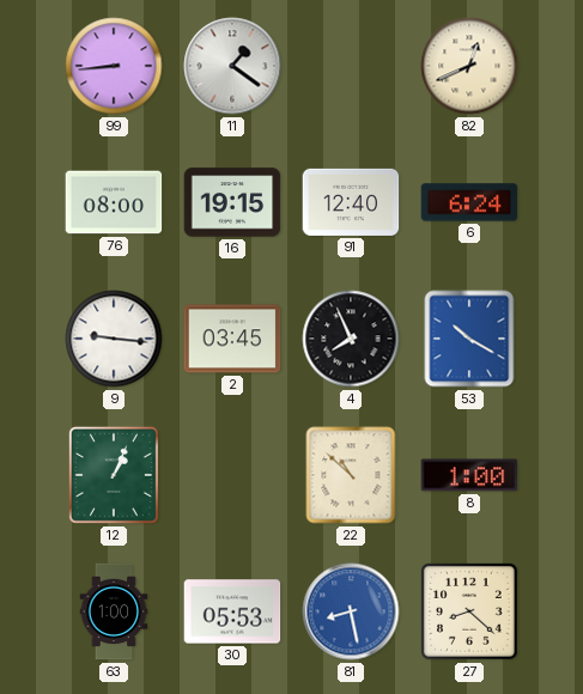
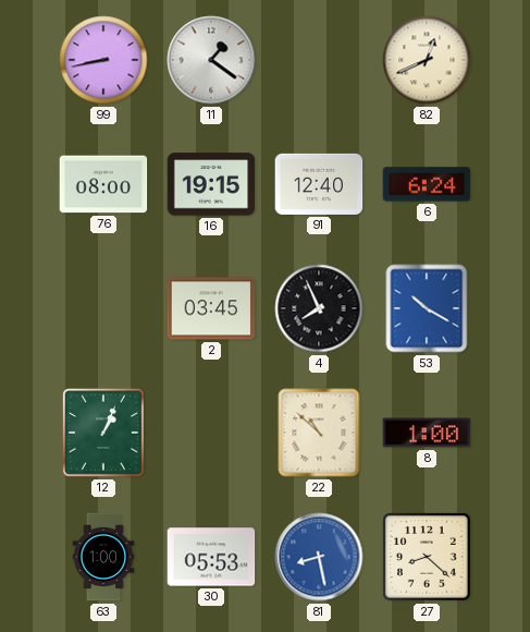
99: 8:44 -> 8:43 (103, 60)
9: 9:16 -> none (114, 339)
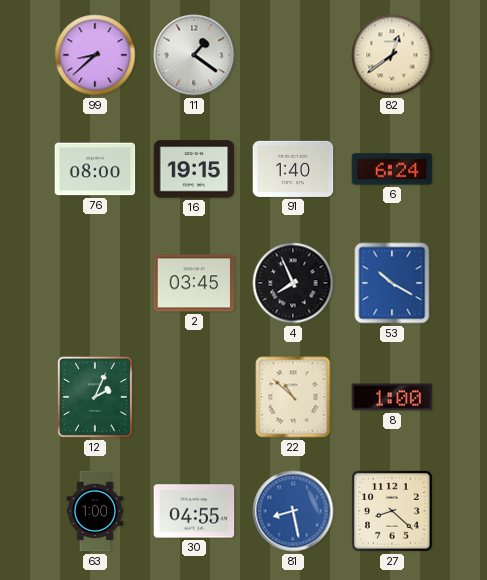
99: 8:43 -> 8:38 (95, 55)
82: 12:41 -> 12:39 (392, 55)
91: 12:40 -> 1:40 (293, 169)
12: 1:04 -> 2:04 (95, 397)
30: 05:53 -> 04:55 (194, 511)
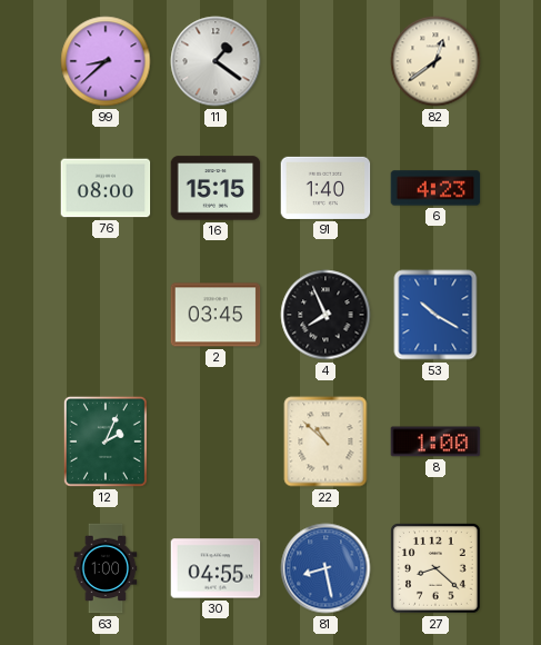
16: 19:15 -> 15:15 (216, 188)
6: 6:24 -> 4:23 (435, 188)
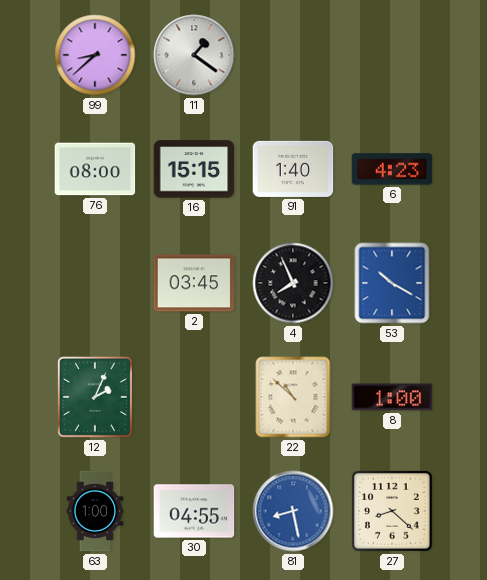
82: 12:39 -> none (435, 61)
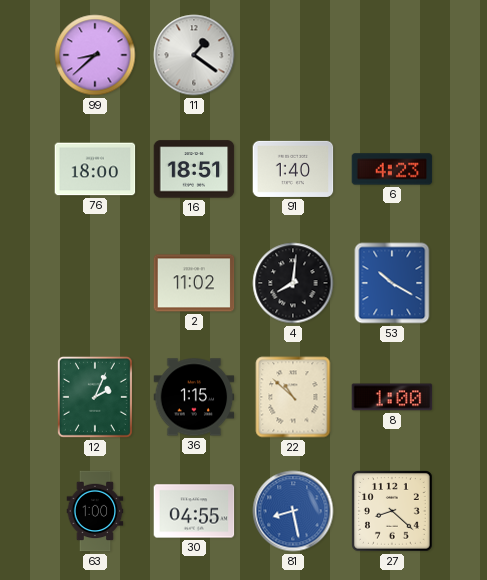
76: 08:00 -> 18:00 (95, 169)
16: 15:15 -> 18:51 (194, 169)
2: 03:45 -> 11:02 (194, 283)
4: 7:56 -> 8:01 (293, 283)
36: none -> 1:15 (194, 397)
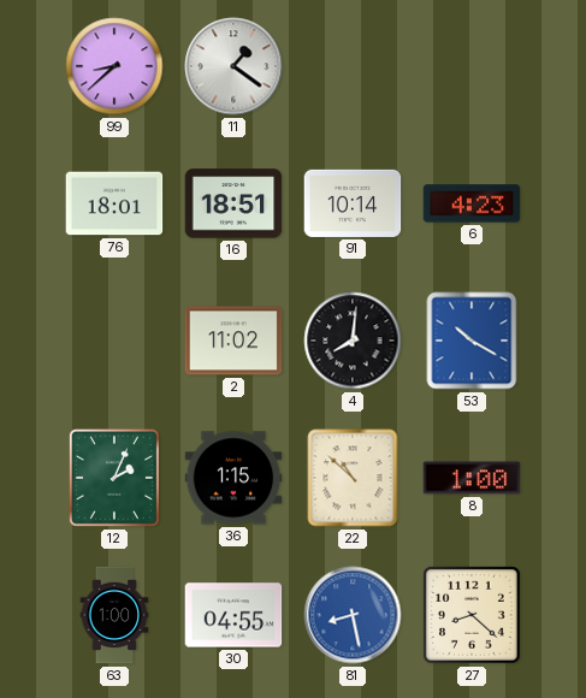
76: 18:00 -> 18:01 (114, 203)
91: 1:40 -> 10:14 (353, 203)
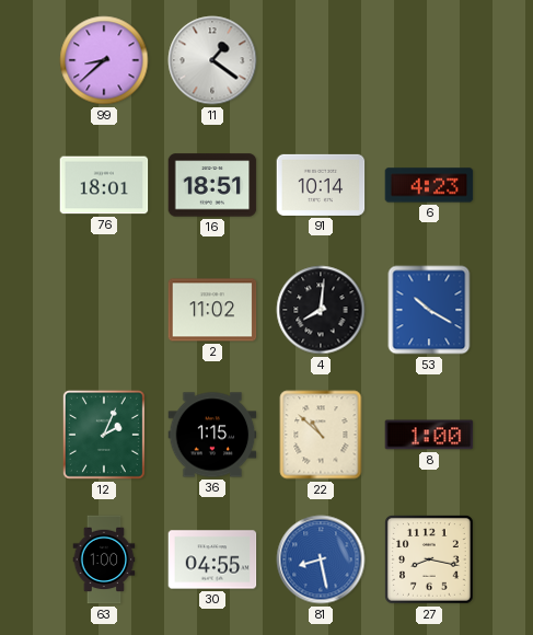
27: 8:22 -> 8:17 (430, 561)
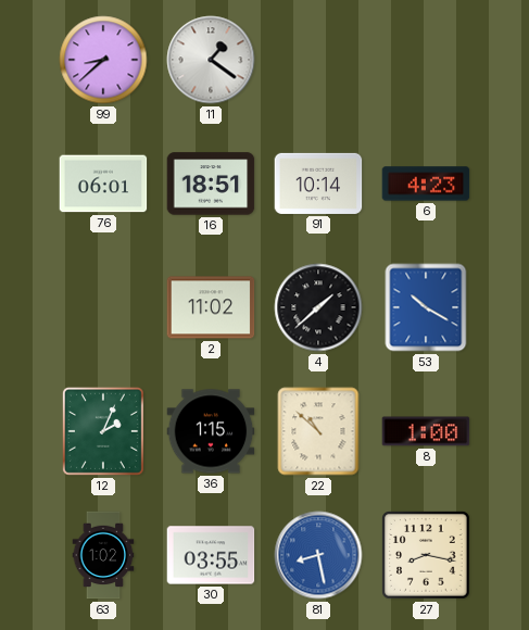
76: 18:01 -> 06:01 (103, 184)
4: 8:01 -> 1:38 (318, 307)
63: 1:00 -> 1:02 (103, 555)
30: 04:55 -> 03:55 (211, 555)
